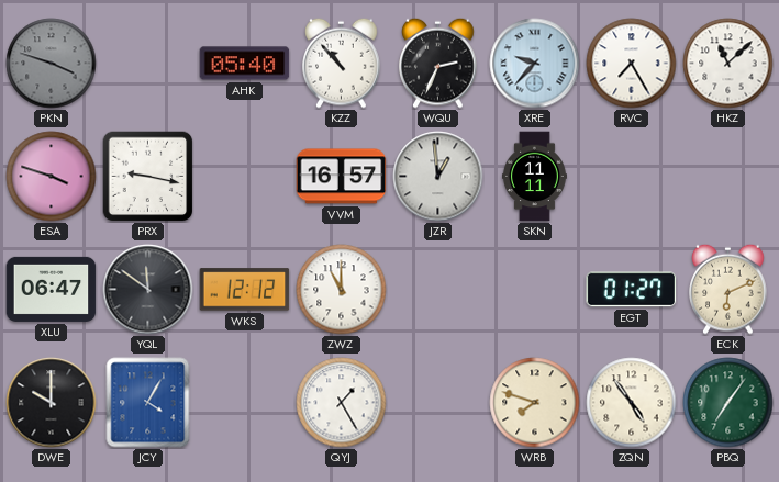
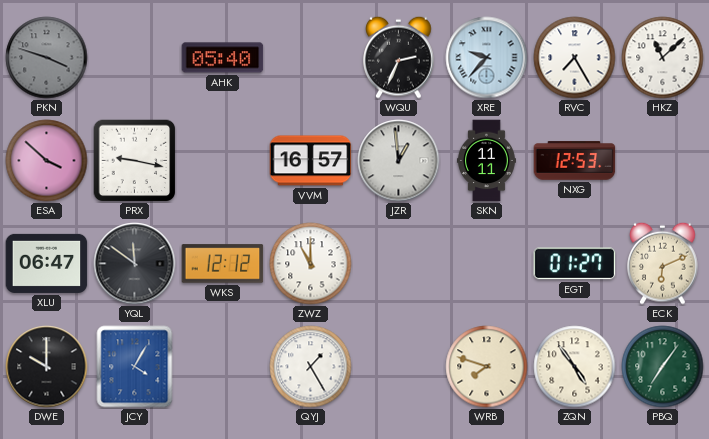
KZZ: 10:53 -> none (342, 63)
ESA: 3:48 -> 3:52 (47, 161)
NXG: none -> 12:53 (575, 161)
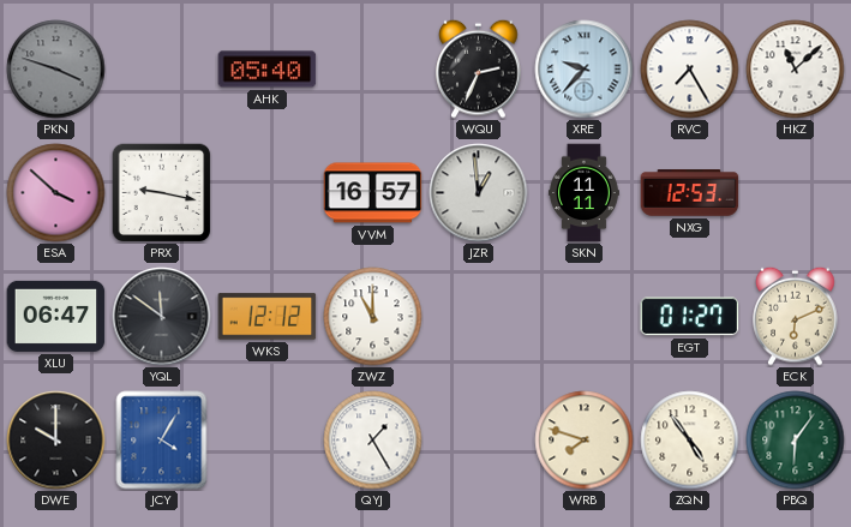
PBQ: 7:06 -> 6:06 (796, 441)
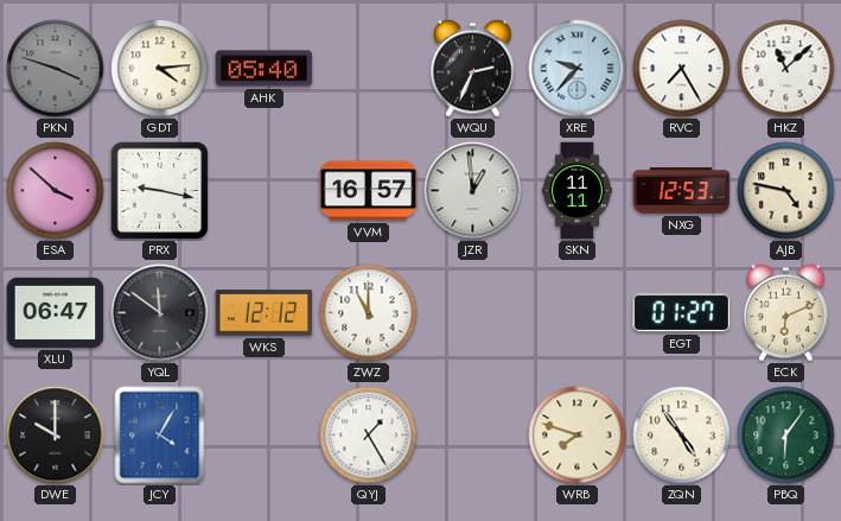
GDT: none -> 4:14 (160, 69)
AJB: none -> 4:47 (786, 191)
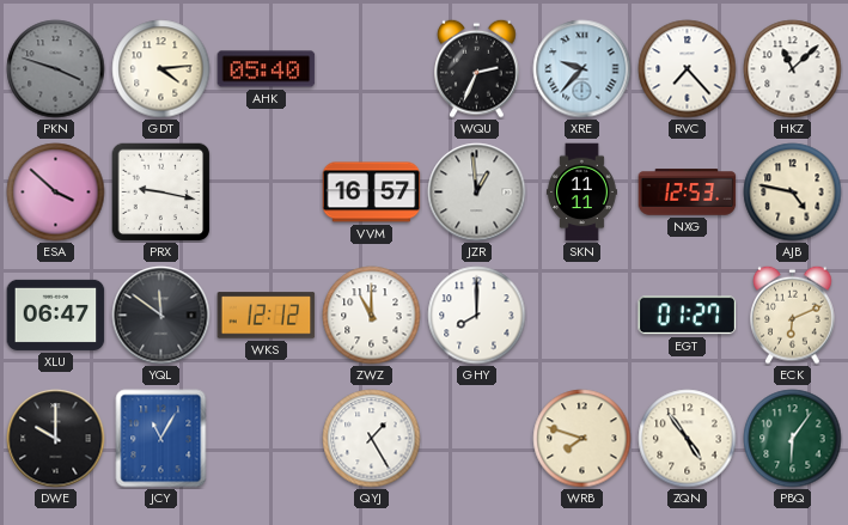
RVC: 7:25 -> 7:23 (688, 69)
GHY: none -> 8:00 (477, 316)
JCY: 4:05 -> 11:05 (161, 439)
